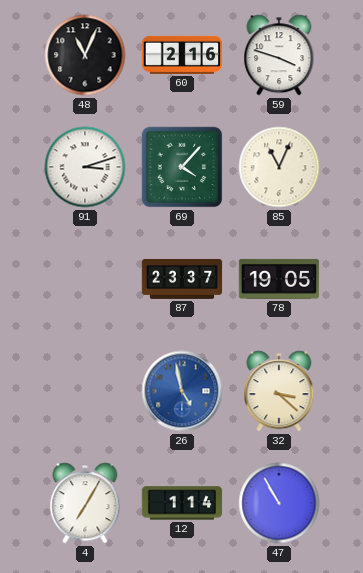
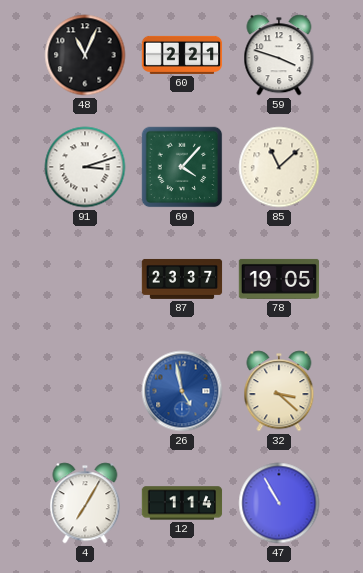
60: 2:16 -> 2:21 (182, 55)
85: 11:04 -> 11:08 (279, 167)
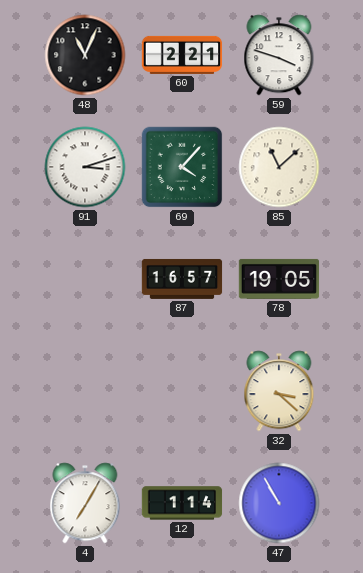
87: 23:37 -> 16:57 (182, 279)
26: 4:58 -> none (182, 391)
